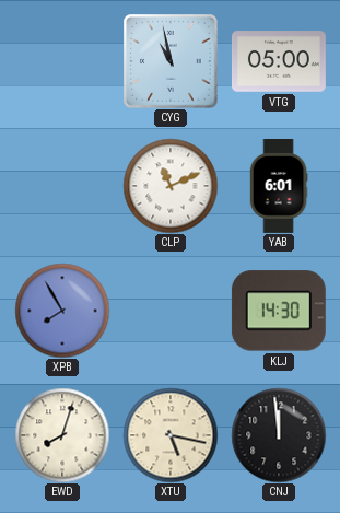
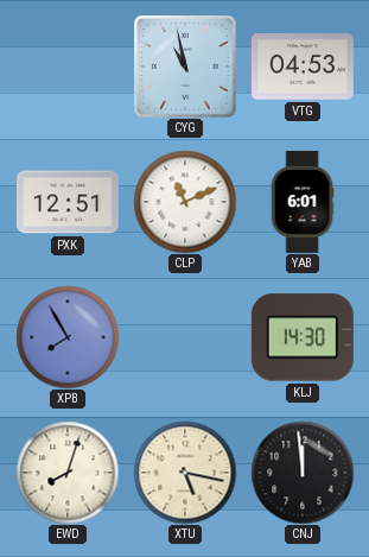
VTG: 05:00 -> 04:53 (303, 67)
PXK: none -> 12:51 (68, 202)
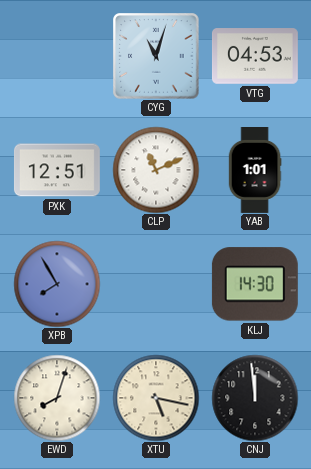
CYG: 10:58 -> 11:03 (156, 56)
YAB: 6:01 -> 1:01 (255, 171)
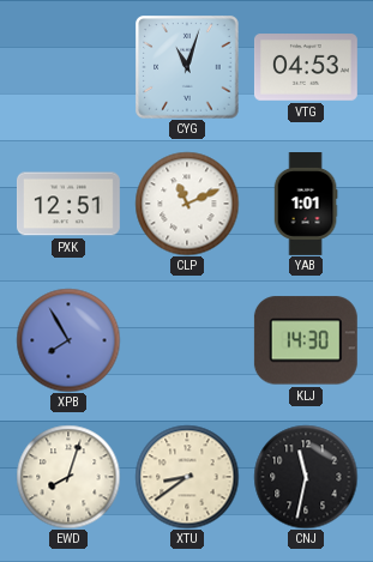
XTU: 5:17 -> 8:39 (187, 477)
CNJ: 11:59 -> 11:32 (306, 477)
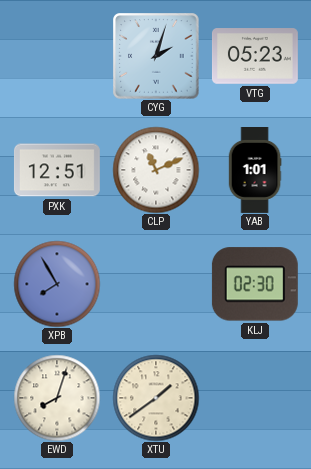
CYG: 11:03 -> 2:03 (156, 56)
VTG: 04:53 -> 05:23 (255, 56)
KLJ: 14:30 -> 02:30 (255, 284)
XTU: 8:39 -> 1:39 (156, 398)
CNJ: 11:32 -> none (306, 477)
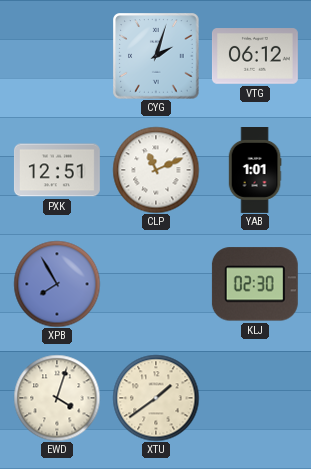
VTG: 05:23 -> 06:12 (255, 56)
EWD: 8:03 -> 4:03 (57, 398)
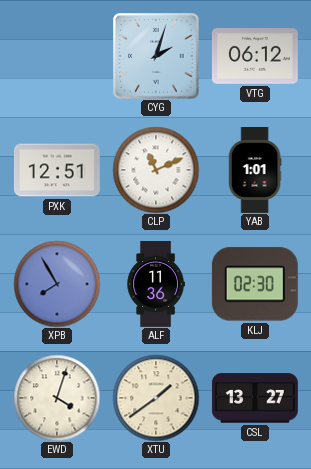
ALF: none -> 11:36 (156, 285)
CSL: none -> 13:27 (255, 398)
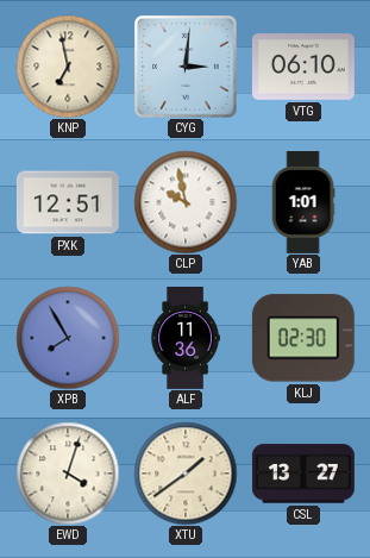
KNP: none -> 6:58 (68, 67)
CYG: 2:03 -> 3:01 (186, 67)
VTG: 06:12 -> 06:10 (303, 67)
CLP: 11:11 -> 9:58 (186, 202)
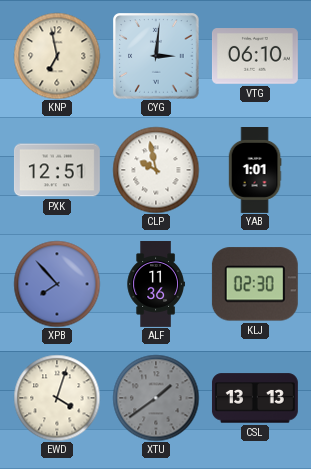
XPB: 7:55 -> 7:53 (57, 284)
XTU dial: cream -> grey (156, 398)
CSL: 13:27 -> 13:13 (255, 398)
